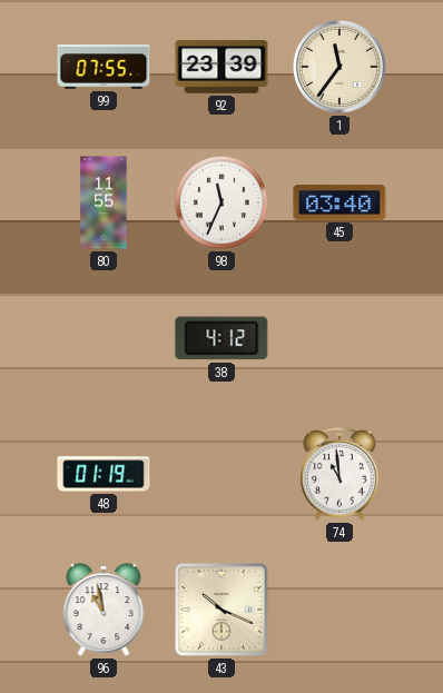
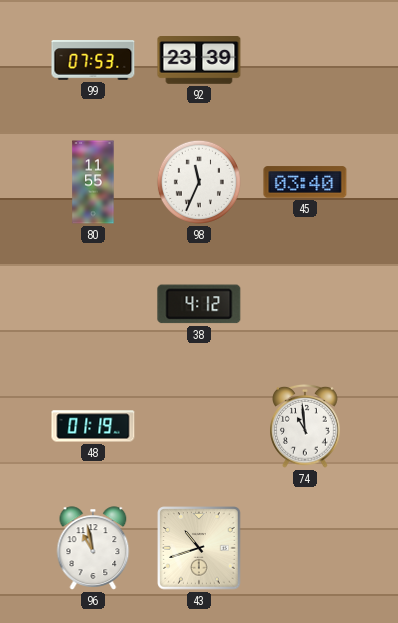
99: 07:55 -> 07:53 (93, 60)
1: 11:36 -> none (339, 67)
43: 10:19 -> 10:42 (199, 548)
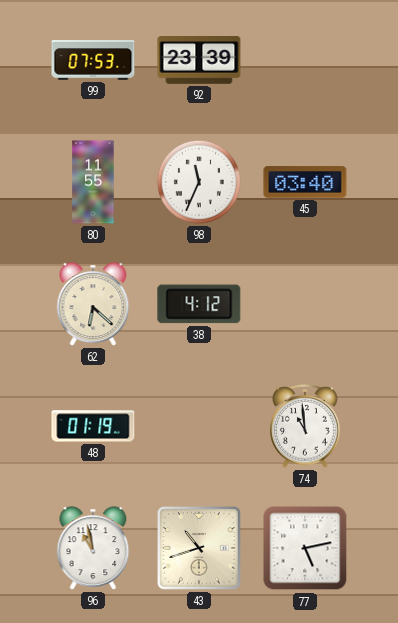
62: none -> 6:22 (93, 304)
77: none -> 5:13 (305, 548)
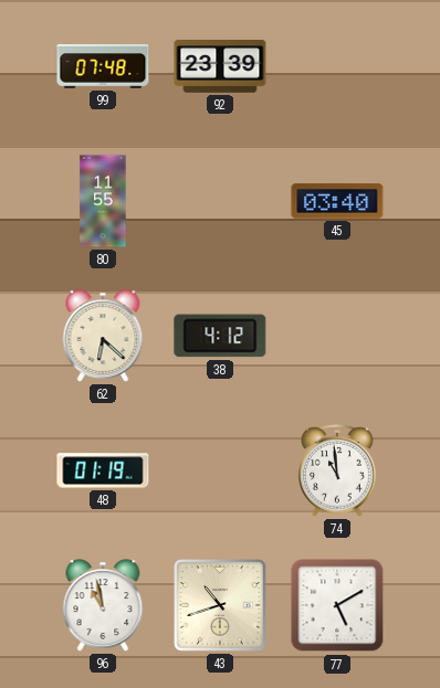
99: 07:53 -> 07:48 (103, 66)
98: 11:34 -> none (199, 182)
77: 5:13 -> 5:10 (337, 605)
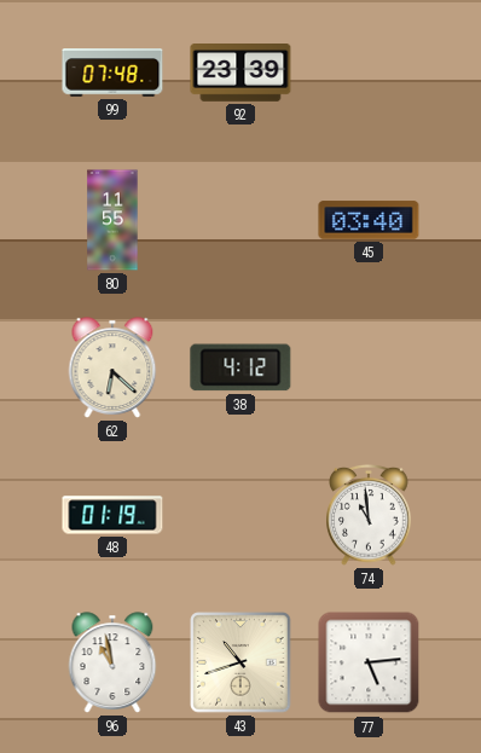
77: 5:10 -> 5:14 (369, 662)
